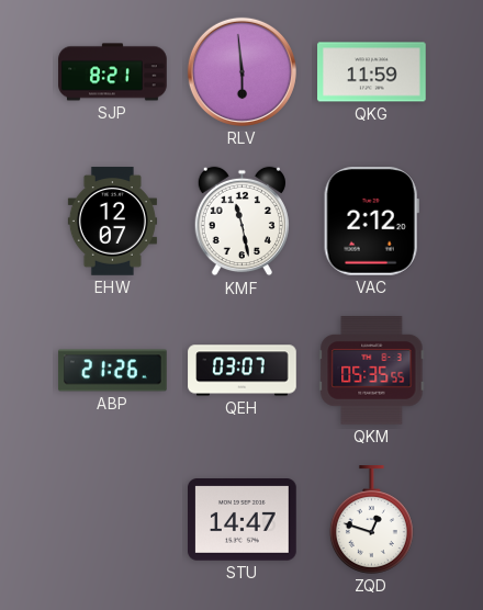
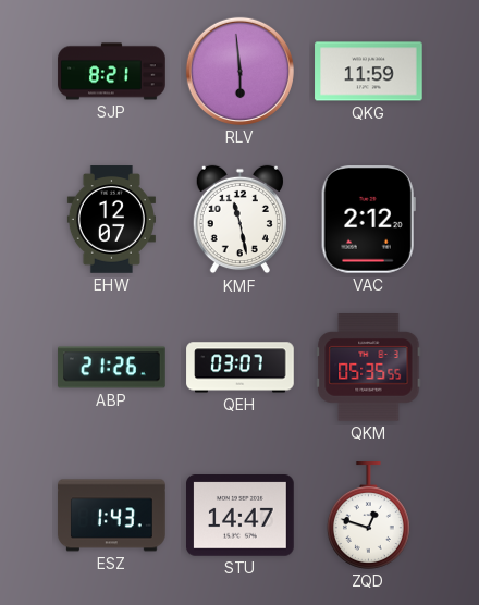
ESZ: none -> 1:43 (112, 516)
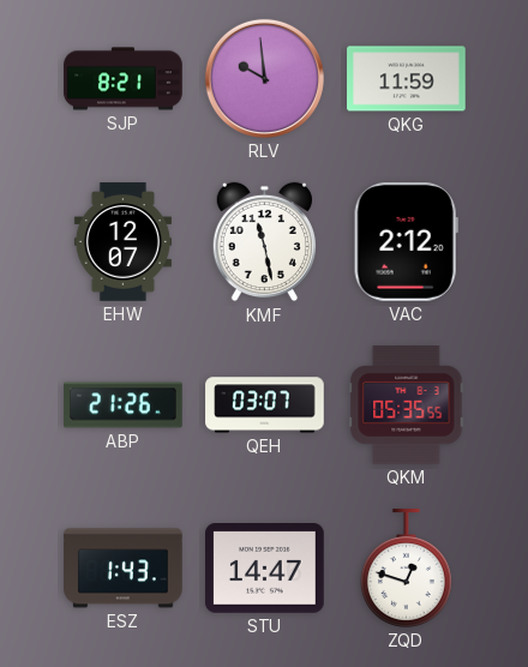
RLV: 5:59 -> 9:59 (264, 78)
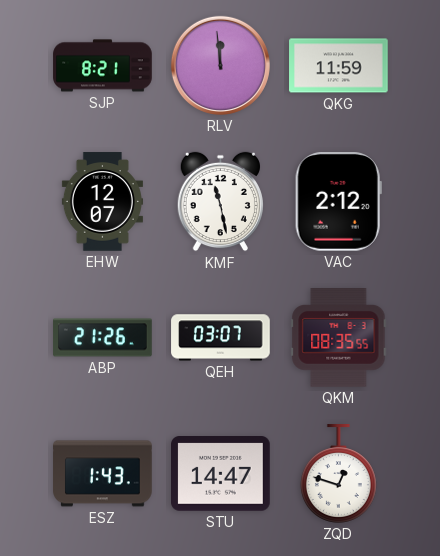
RLV: 9:59 -> 11:59 (220, 65)
QKM: 05:35 -> 08:35 (339, 338)
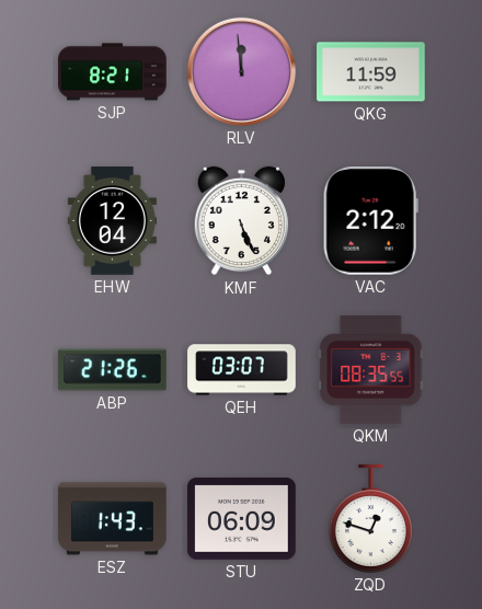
EHW: 12:07 -> 12:04 (112, 221)
KMF: 11:28 -> 5:26 (241, 221)
STU: 14:47 -> 06:09 (242, 519)
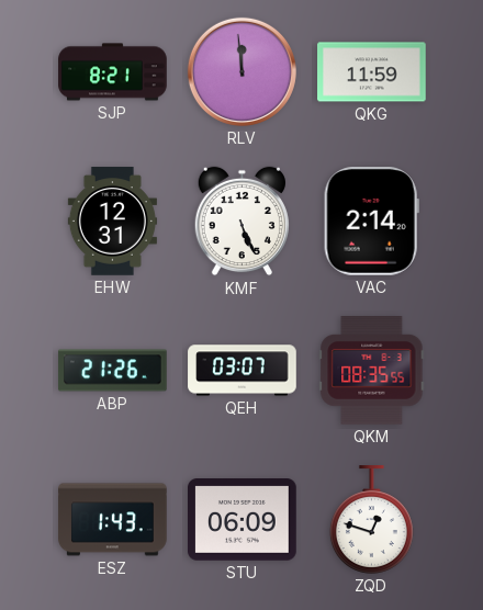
EHW: 12:04 -> 12:31 (112, 222)
VAC: 2:12 -> 2:14 (371, 222)
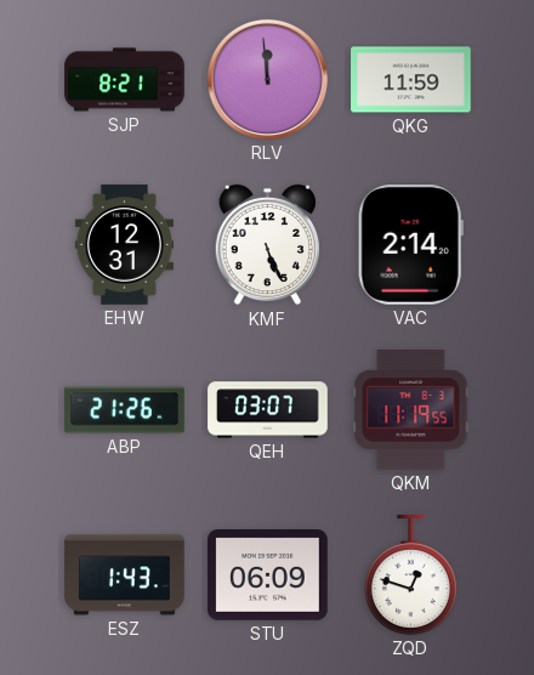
QKM: 08:35 -> 11:19 (411, 410)
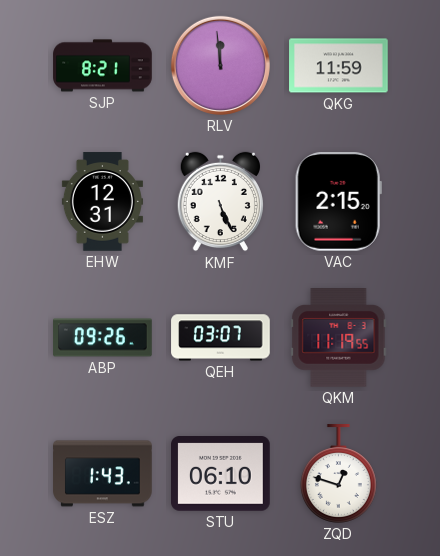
VAC: 2:14 -> 2:15 (338, 202)
ABP: 21:26 -> 09:26 (103, 338)
STU: 06:09 -> 06:10 (221, 474)
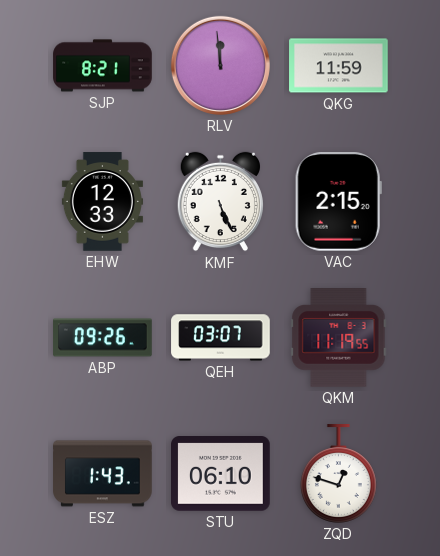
EHW: 12:31 -> 12:33 (102, 202)
